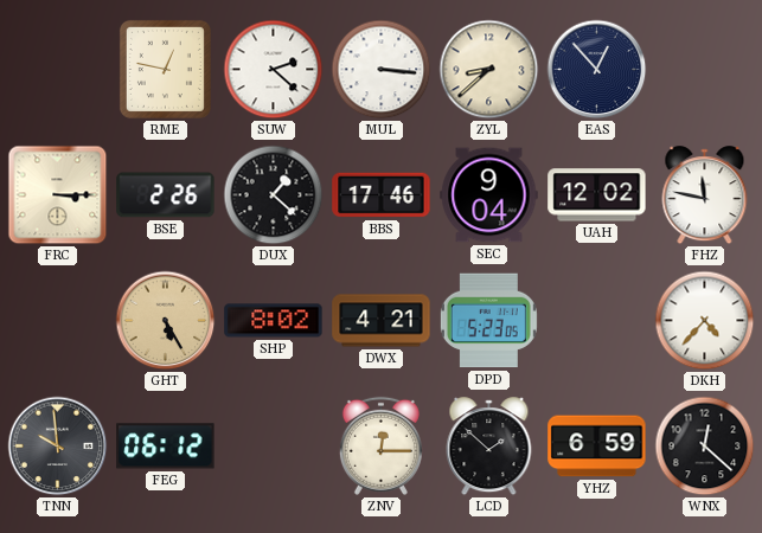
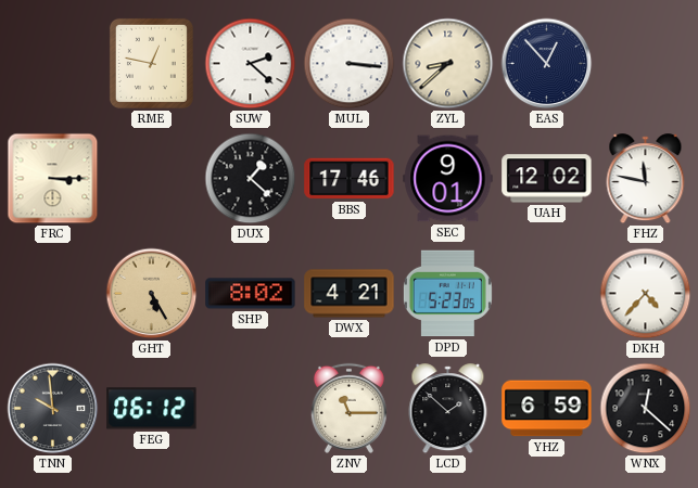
BSE: 2:26 -> none (166, 195)
SEC: 9:04 -> 9:01 (448, 179)
ZNV: 12:15 -> 11:15 (348, 408)
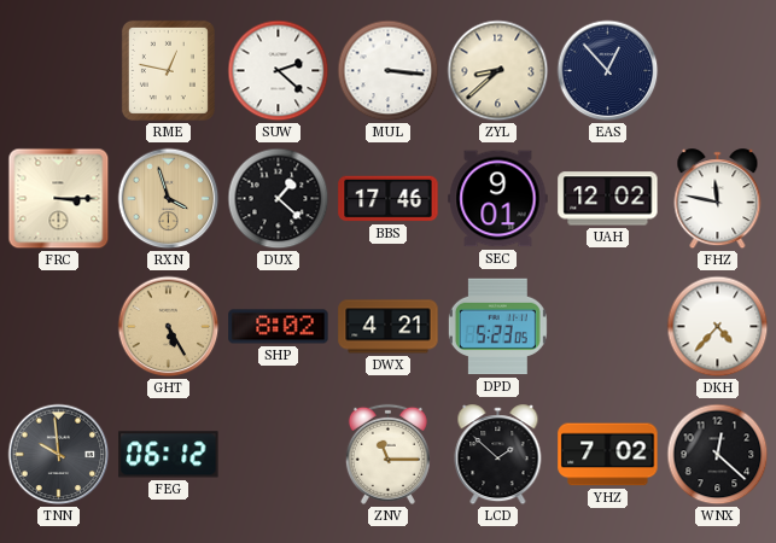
RXN: none -> 3:57 (169, 199)
YHZ: 6:59 -> 7:02 (608, 455)
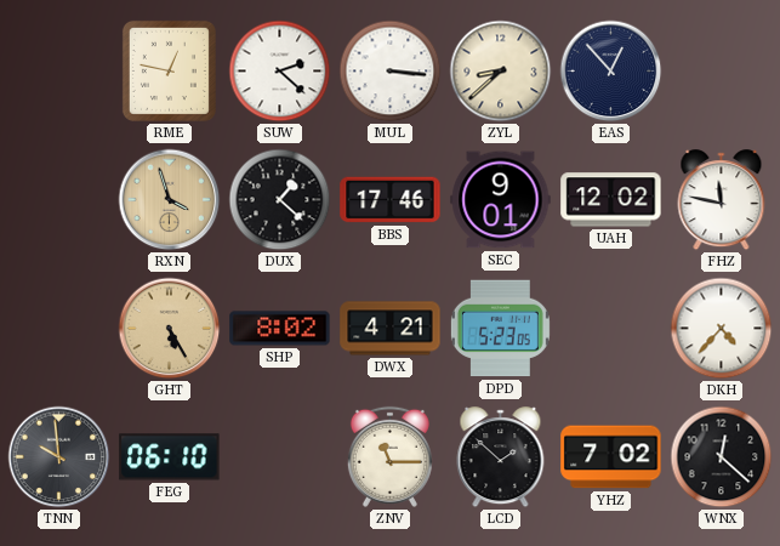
FRC: 3:15 -> none (59, 199)
FEG: 06:12 -> 06:10 (170, 457)
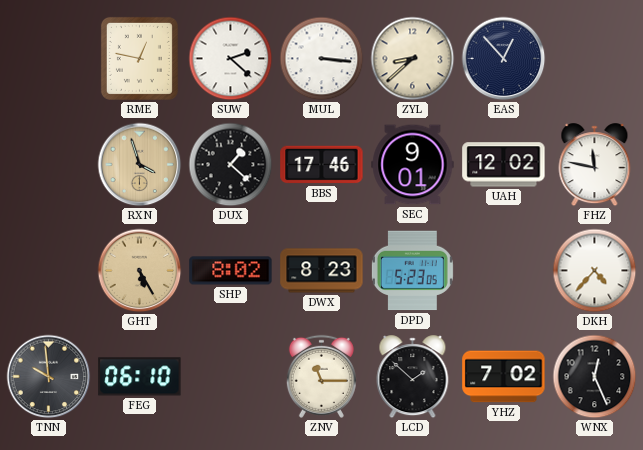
DWX: 4:21 -> 8:23 (322, 271)
WNX: 12:22 -> 12:26 (595, 377)
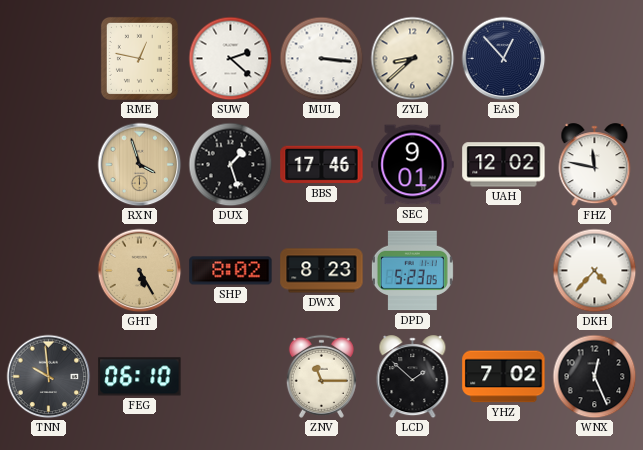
DUX: 1:22 -> 1:27 (231, 165)
